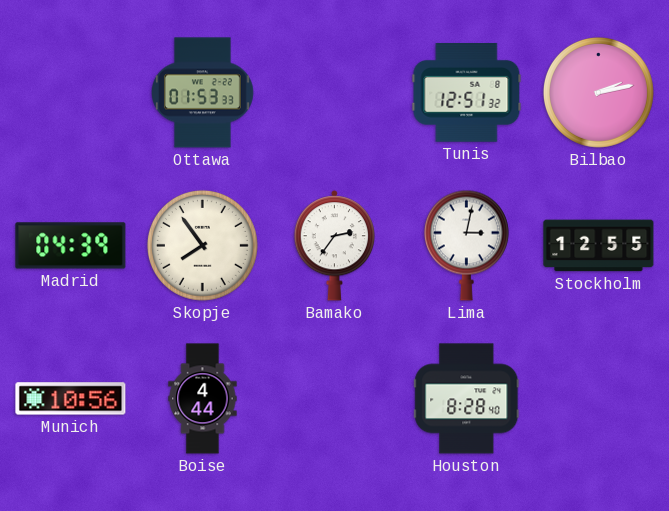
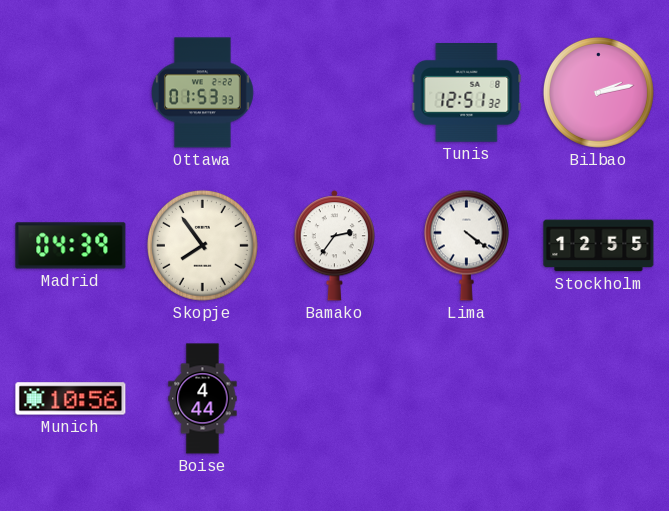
Lima: 3:02 -> 4:21 (466, 245)
Houston: 8:28 -> none (467, 399)
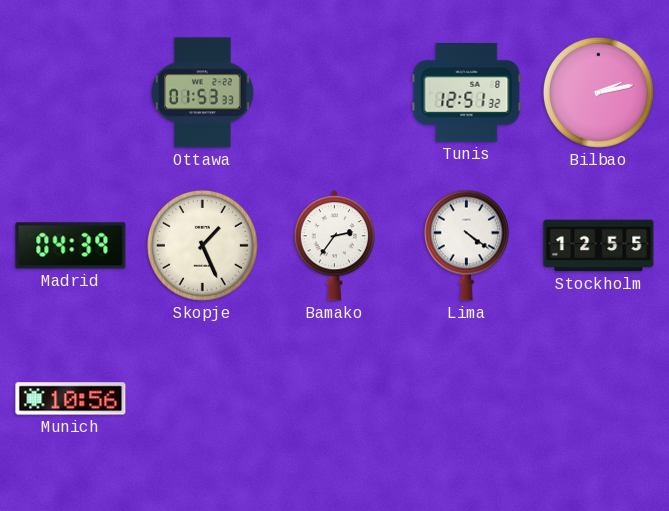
Skopje: 7:54 -> 1:26 (202, 245)
Boise: 4:44 -> none (203, 399)
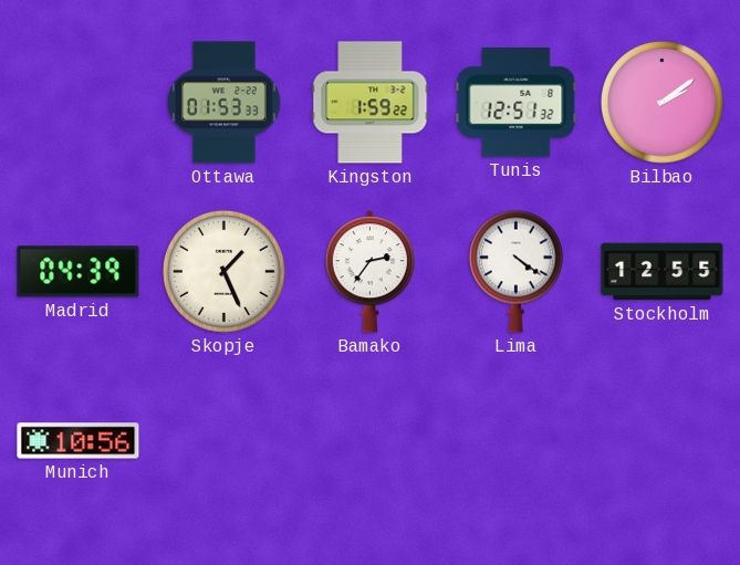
Kingston: none -> 1:59 (371, 103)
Bilbao: 2:13 -> 2:09 (661, 102)
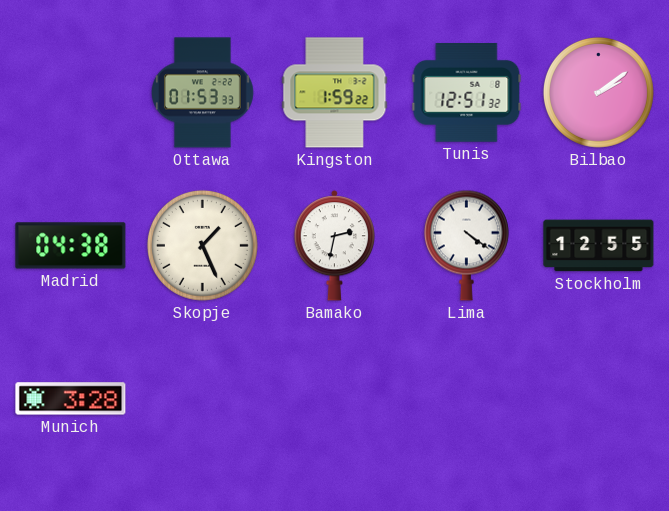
Madrid: 04:39 -> 04:38 (71, 246)
Bamako: 2:36 -> 2:32 (334, 246)
Munich: 10:56 -> 3:28 (71, 399)
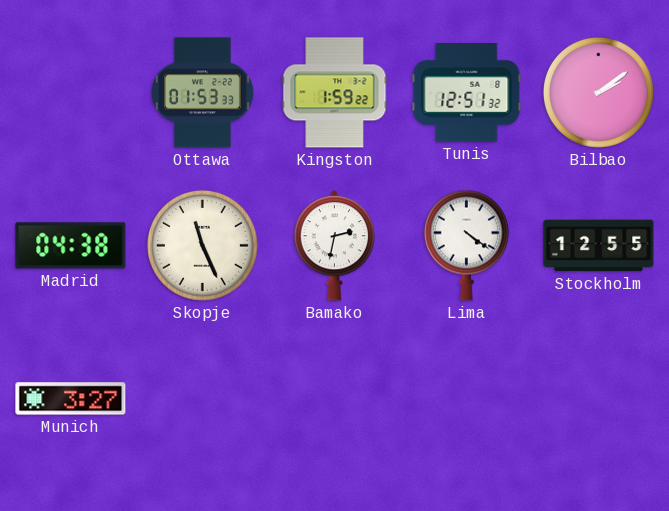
Skopje: 1:26 -> 11:26 (202, 245)
Munich: 3:28 -> 3:27 (71, 399)
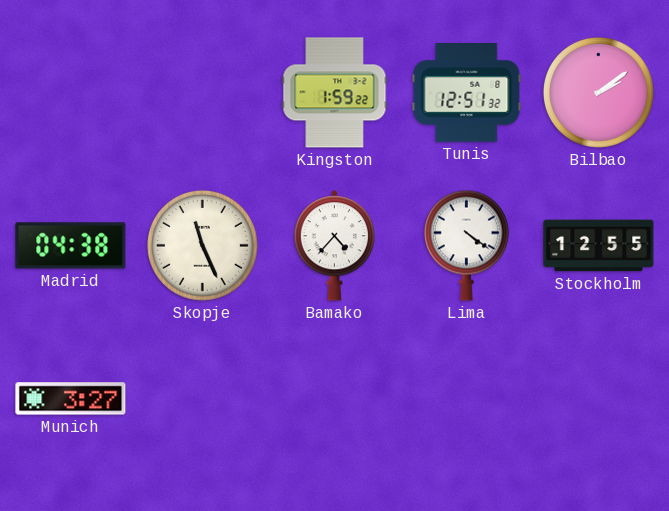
Ottawa: 01:53 -> none (203, 93)
Bamako: 2:32 -> 4:37 (334, 246)
